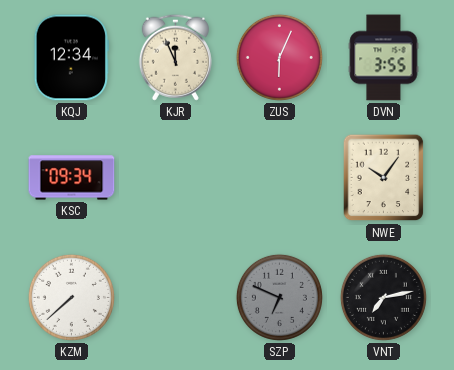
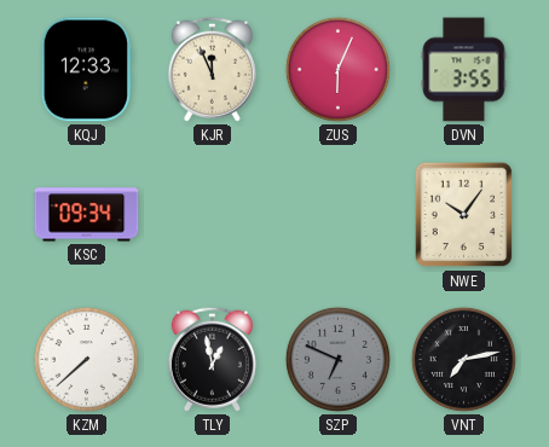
KQJ: 12:34 -> 12:33 (86, 70)
TLY: none -> 12:58 (212, 359)
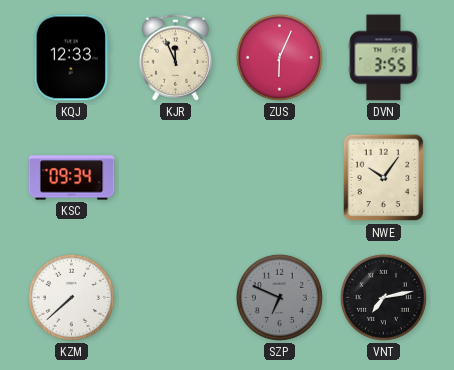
TLY: 12:58 -> none (212, 359)
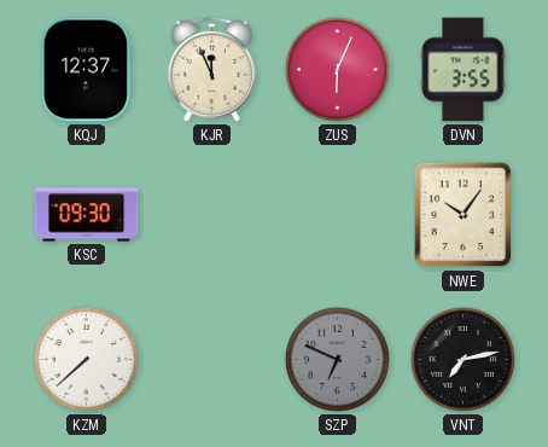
KQJ: 12:33 -> 12:37 (86, 70)
KSC: 09:34 -> 09:30 (87, 215)
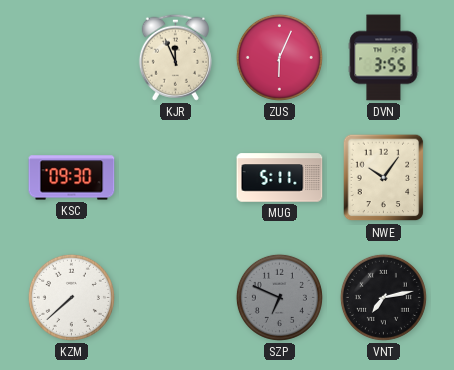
KQJ: 12:37 -> none (86, 70)
MUG: none -> 5:11 (280, 178)
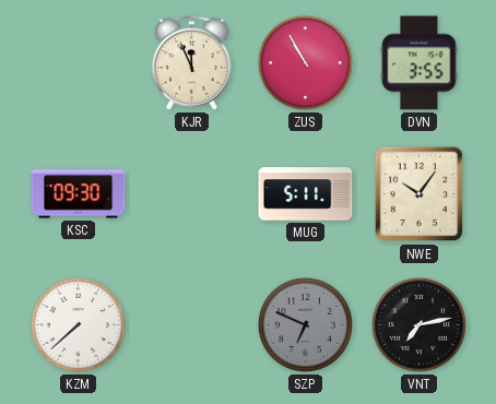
ZUS: 6:04 -> 10:55 (305, 62)
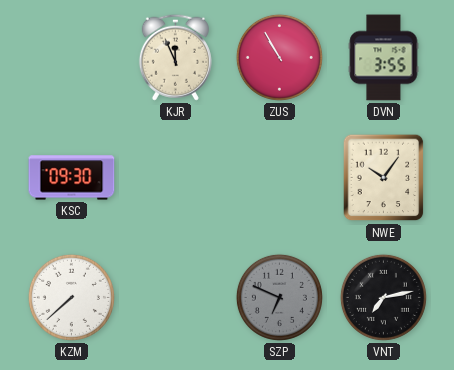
MUG: 5:11 -> none (306, 194)
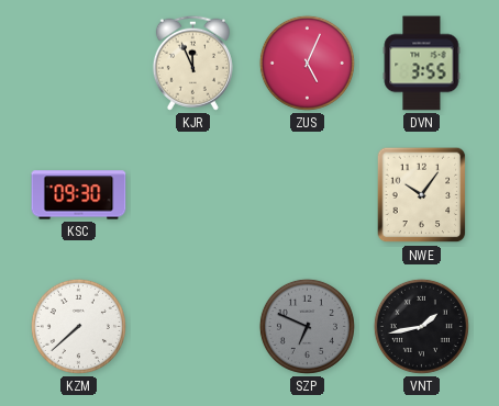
ZUS: 10:55 -> 5:04 (307, 63)
VNT: 7:13 -> 1:43 (421, 326)
